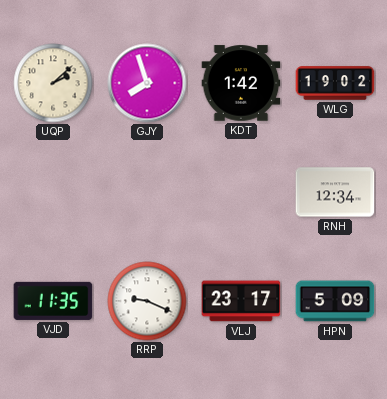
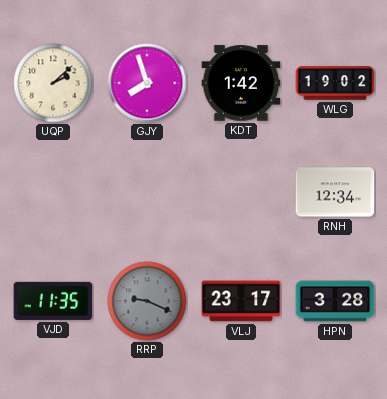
RRP dial: white -> grey (147, 301)
HPN: 5:09 -> 3:28 (335, 301)
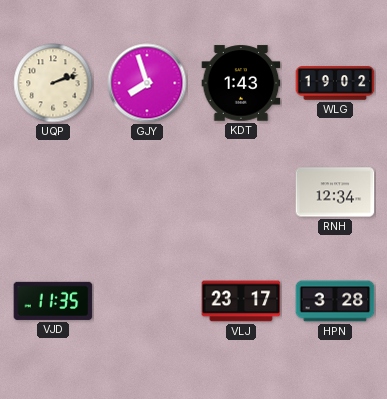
UQP: 2:08 -> 2:12 (53, 83)
KDT: 1:42 -> 1:43 (241, 83)
RRP: 9:19 -> none (147, 301)
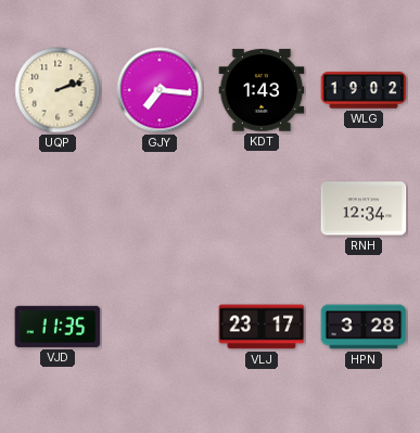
GJY: 7:57 -> 7:16 (160, 90)
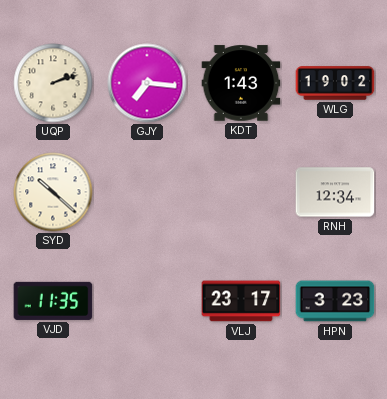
SYD: none -> 10:22 (53, 192)
HPN: 3:28 -> 3:23 (335, 301)
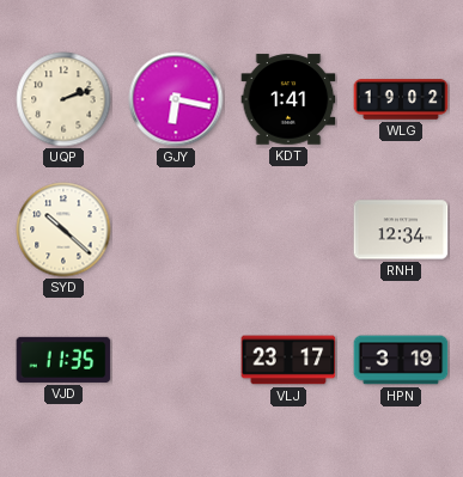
GJY: 7:16 -> 6:17 (176, 99)
KDT: 1:43 -> 1:41 (288, 99)
HPN: 3:23 -> 3:19 (401, 360)
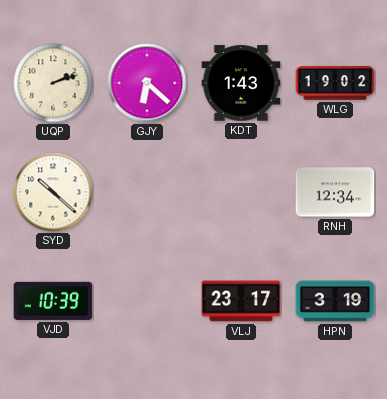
GJY: 6:17 -> 6:22 (147, 83)
KDT: 1:41 -> 1:43 (241, 83)
VJD: 11:35 -> 10:39 (53, 301)
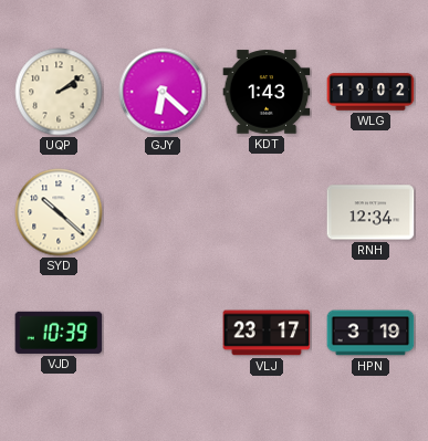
UQP: 2:12 -> 2:09 (59, 92)
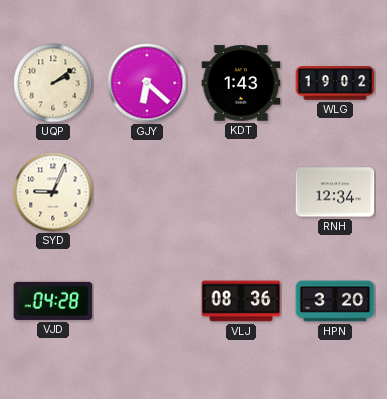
SYD: 10:22 -> 9:04 (53, 192)
VJD: 10:39 -> 04:28 (53, 301)
VLJ: 23:17 -> 08:36 (241, 301)
HPN: 3:19 -> 3:20 (335, 301)
